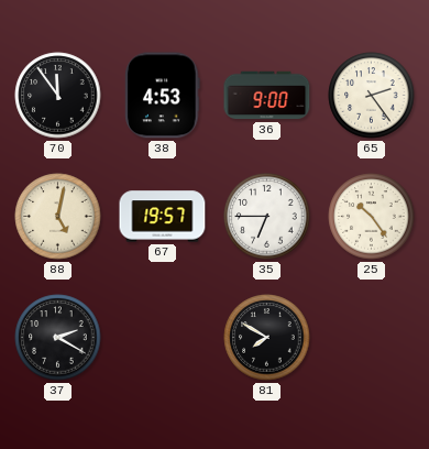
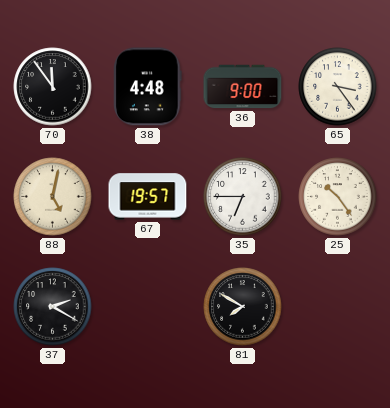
38: 4:53 -> 4:48 (148, 87)
65: 2:24 -> 3:24 (338, 87)
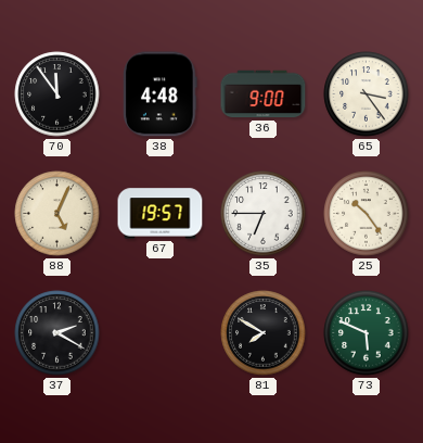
88: 5:02 -> 5:04 (57, 214)
73: none -> 5:49 (367, 333)
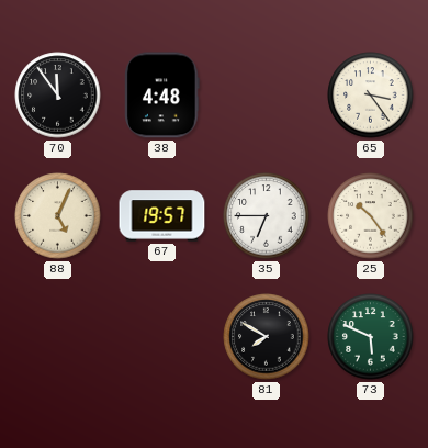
36: 9:00 -> none (264, 94)
37: 2:20 -> none (57, 333)
